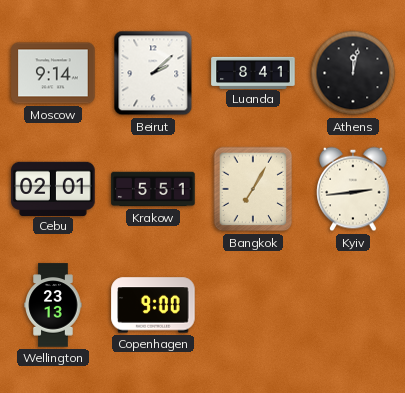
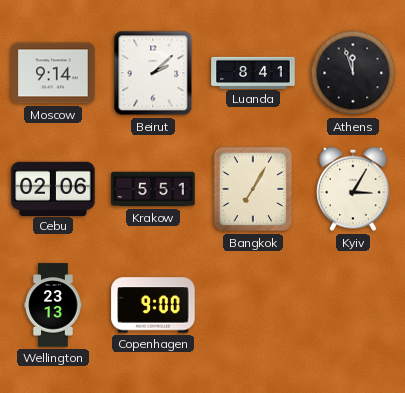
Athens: 12:02 -> 11:57 (353, 73)
Cebu: 02:01 -> 02:06 (53, 188)
Kyiv: 2:44 -> 3:05 (353, 189)
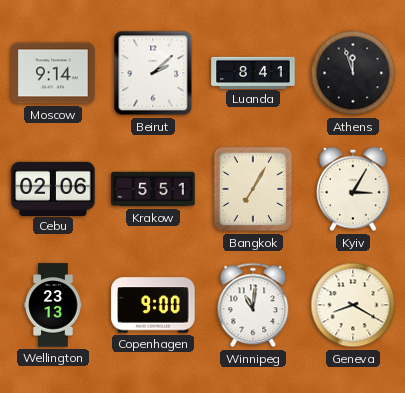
Winnipeg: none -> 11:01 (253, 305)
Geneva: none -> 8:20 (353, 305)
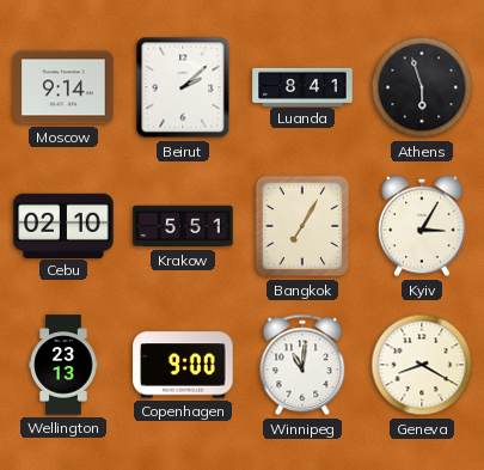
Athens: 11:57 -> 5:57 (422, 87)
Cebu: 02:06 -> 02:10 (63, 225)
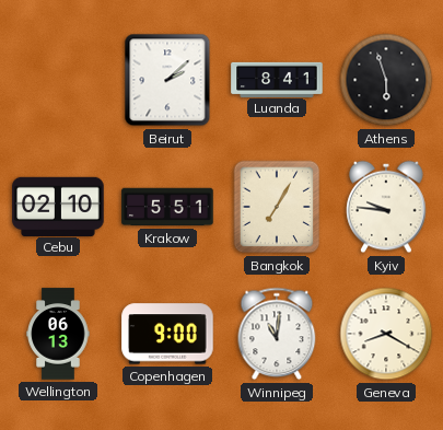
Moscow: 9:14 -> none (63, 87)
Kyiv: 3:05 -> 9:46 (386, 207)
Wellington: 23:13 -> 06:13 (58, 334)
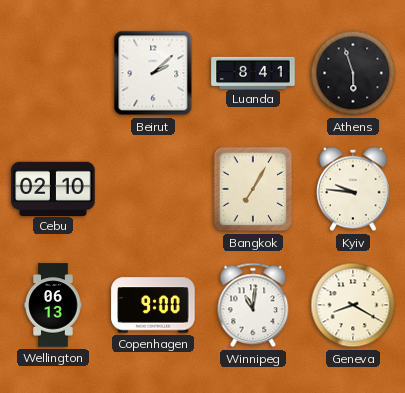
Krakow: 5:51 -> none (167, 207)
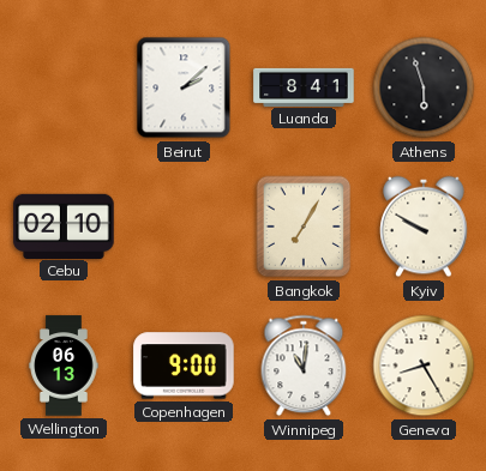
Kyiv: 9:46 -> 9:50 (424, 227)
Geneva: 8:20 -> 8:25 (424, 366)
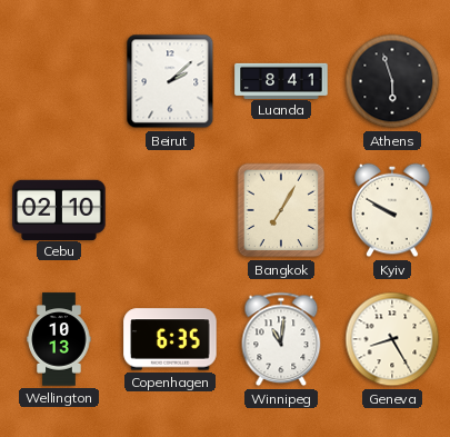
Wellington: 06:13 -> 10:13 (59, 339)
Copenhagen: 9:00 -> 6:35 (170, 339)
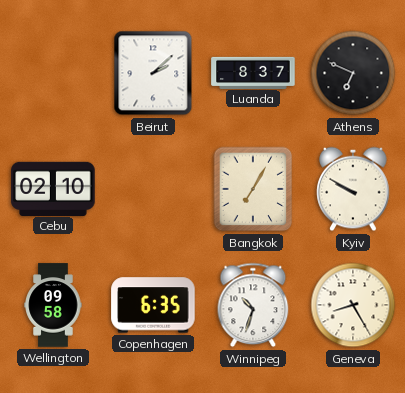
Luanda: 8:41 -> 8:37 (253, 72)
Athens: 5:57 -> 6:49 (353, 73)
Wellington: 10:13 -> 09:58 (53, 305)
Winnipeg: 11:01 -> 10:33 (253, 305)
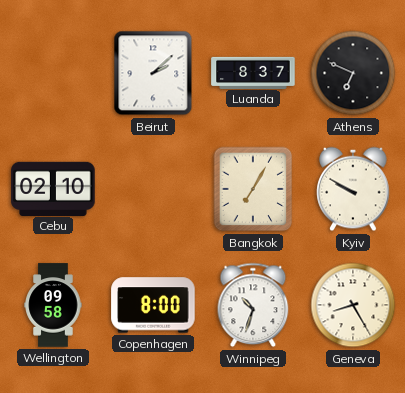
Copenhagen: 6:35 -> 8:00 (153, 305)
